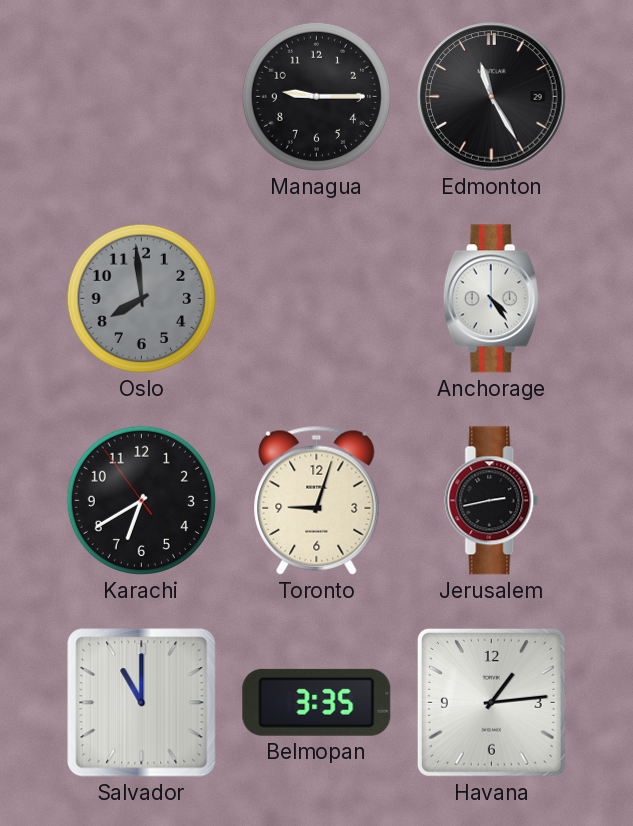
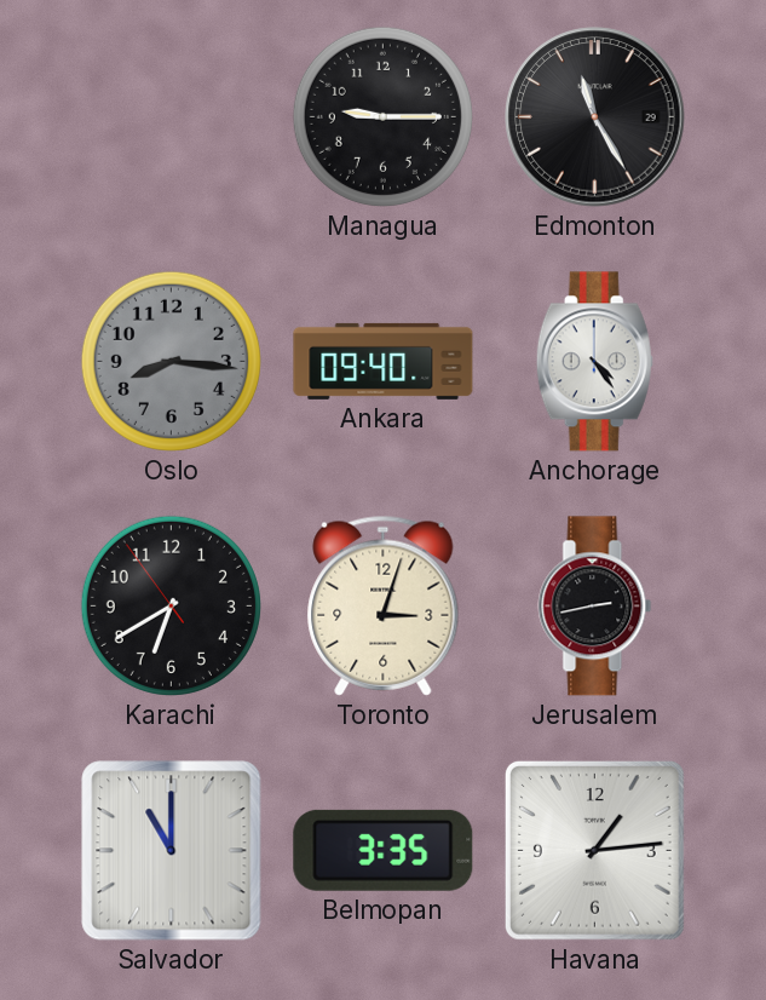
Oslo: 7:59 -> 8:16 (171, 361)
Ankara: none -> 09:40 (384, 361)
Toronto: 9:03 -> 3:03 (384, 605)
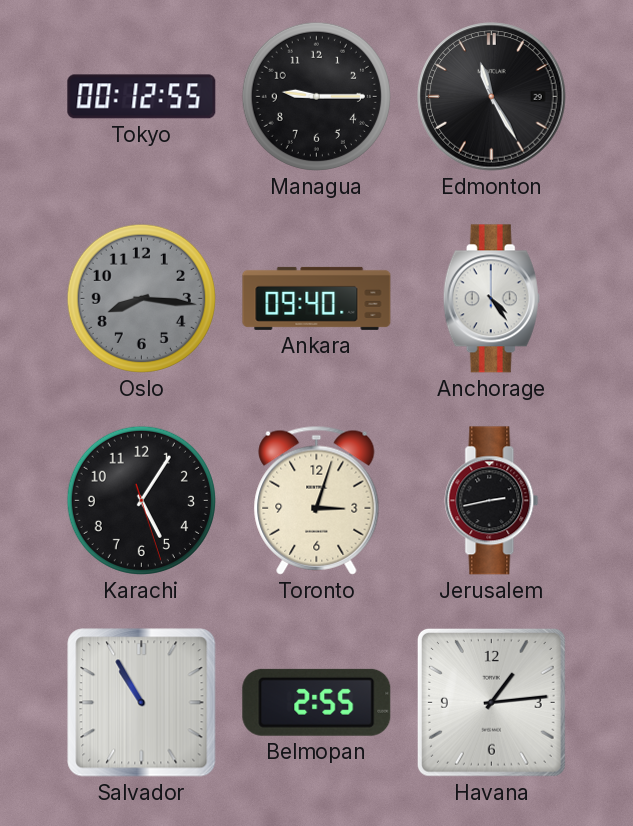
Tokyo: none -> 00:12 (142, 97)
Karachi: 6:39 -> 5:05 (141, 500)
Salvador: 11:00 -> 10:55 (142, 703)
Belmopan: 3:35 -> 2:55 (317, 702)
